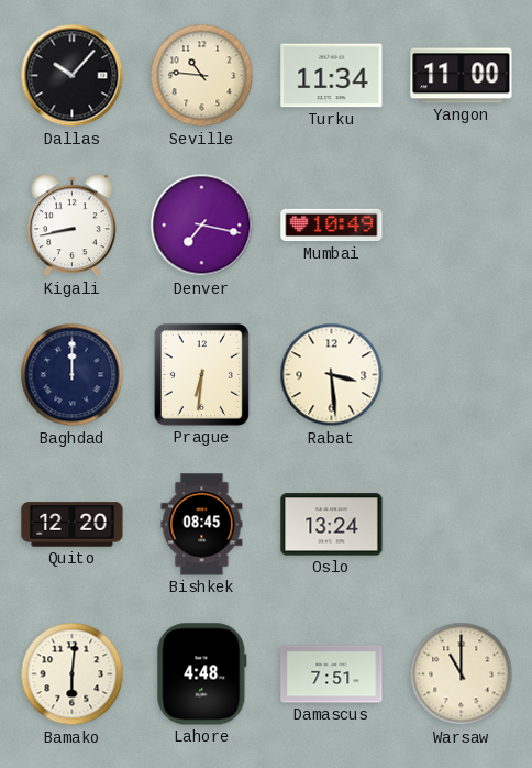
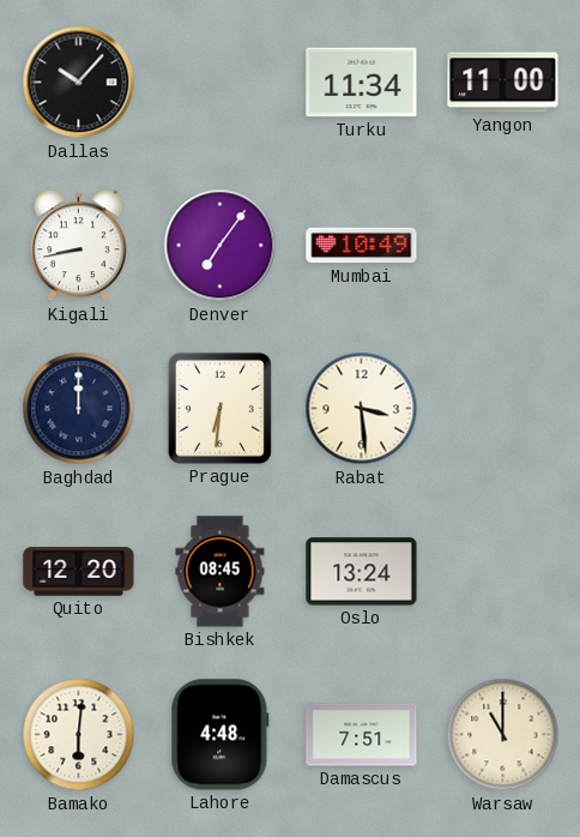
Seville: 10:46 -> none (202, 76)
Denver: 7:17 -> 7:06 (220, 246)
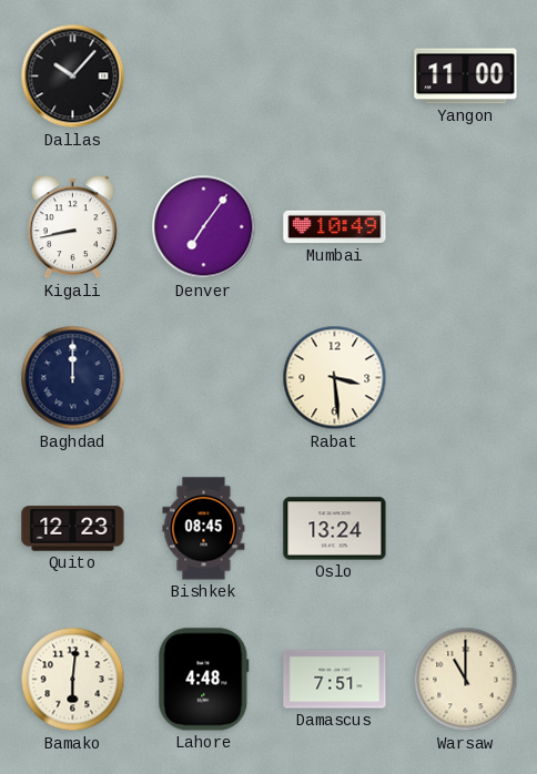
Turku: 11:34 -> none (362, 83)
Prague: 6:31 -> none (219, 408)
Quito: 12:20 -> 12:23 (73, 529)
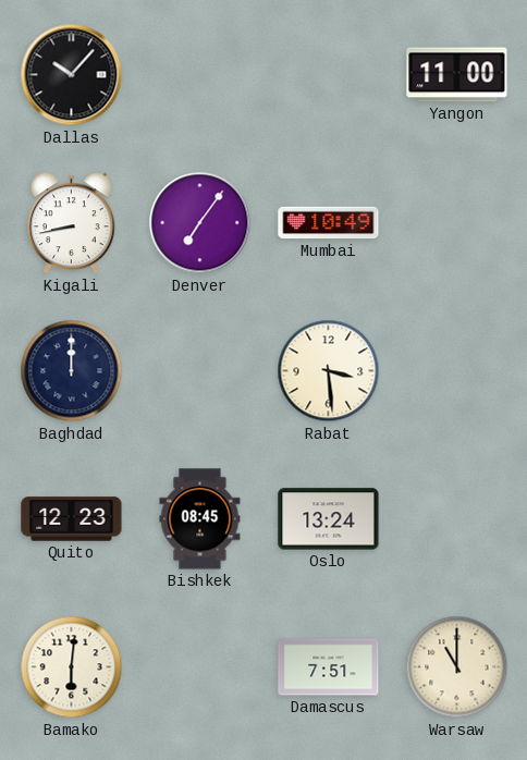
Lahore: 4:48 -> none (204, 680)
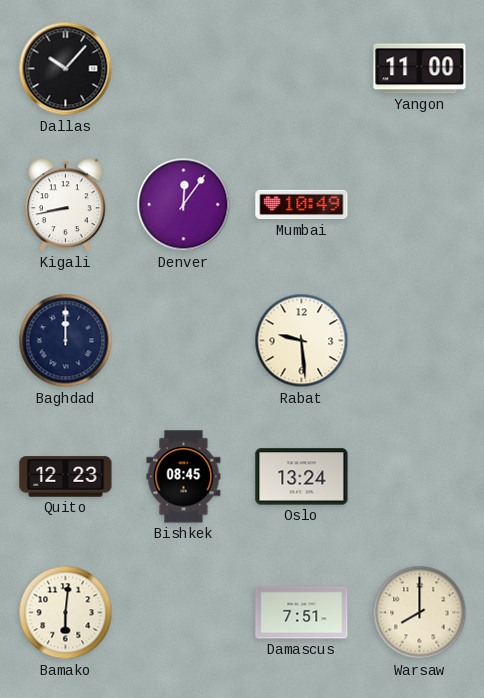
Denver: 7:06 -> 12:06 (184, 205)
Rabat: 3:29 -> 9:29 (302, 341)
Warsaw: 11:00 -> 8:00 (420, 613)
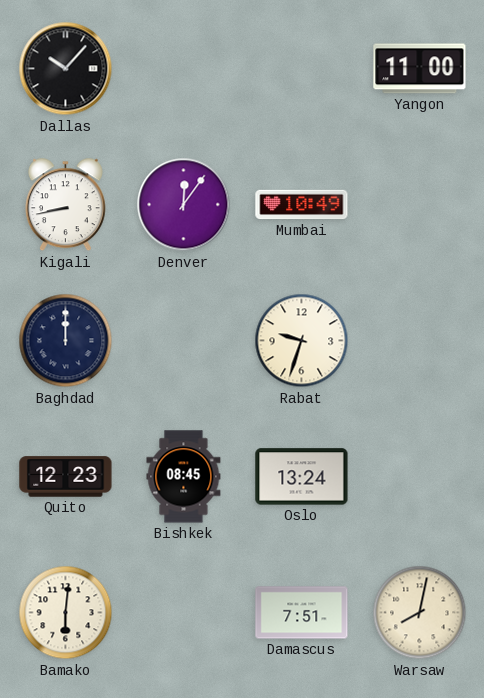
Rabat: 9:29 -> 9:33 (302, 341)
Warsaw: 8:00 -> 8:02 (420, 613)
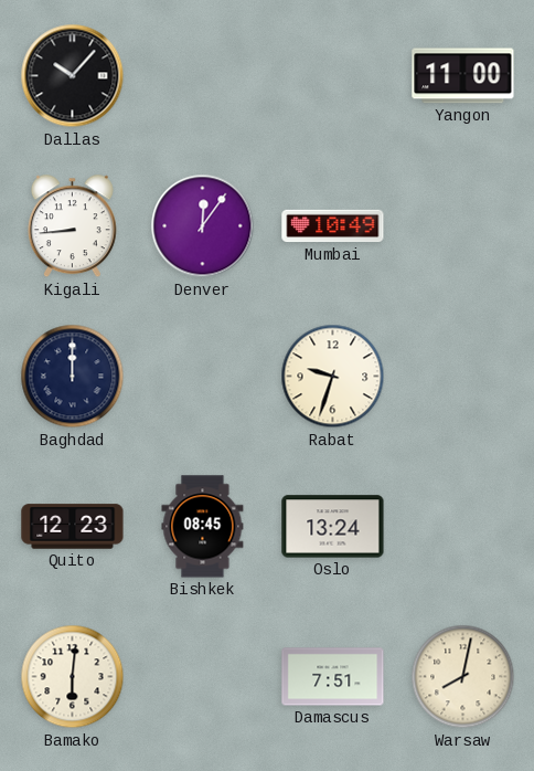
Kigali: 8:43 -> 8:44 (72, 226)
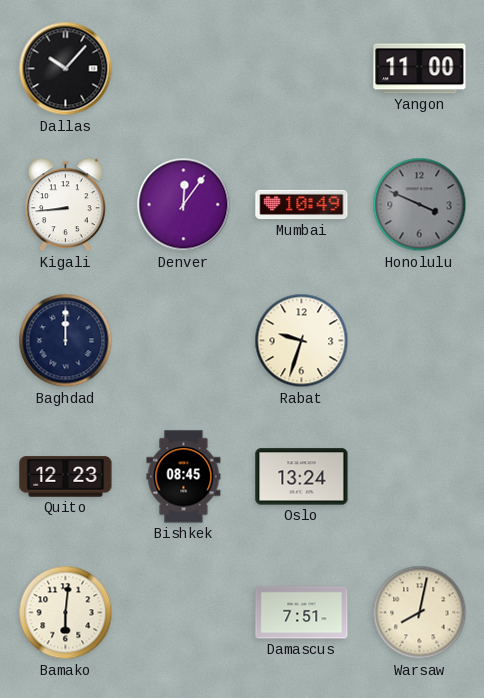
Honolulu: none -> 3:49 (420, 205)
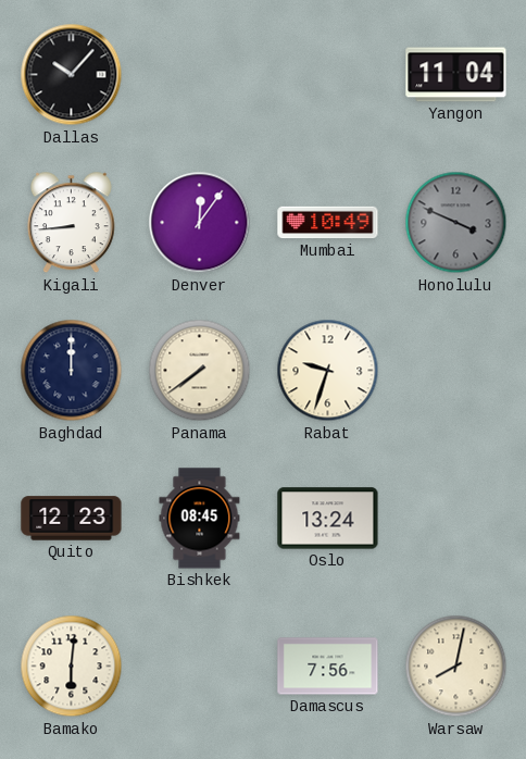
Yangon: 11:00 -> 11:04 (456, 75)
Panama: none -> 7:39 (200, 371)
Damascus: 7:51 -> 7:56 (328, 667)
